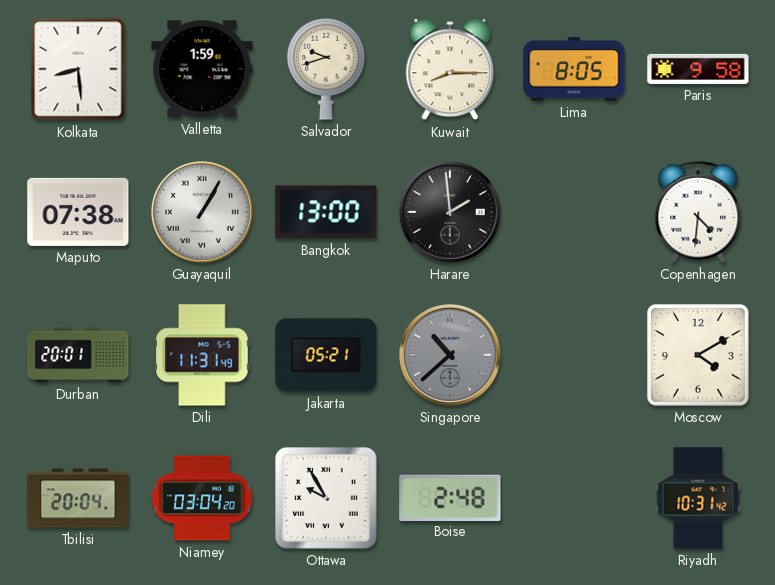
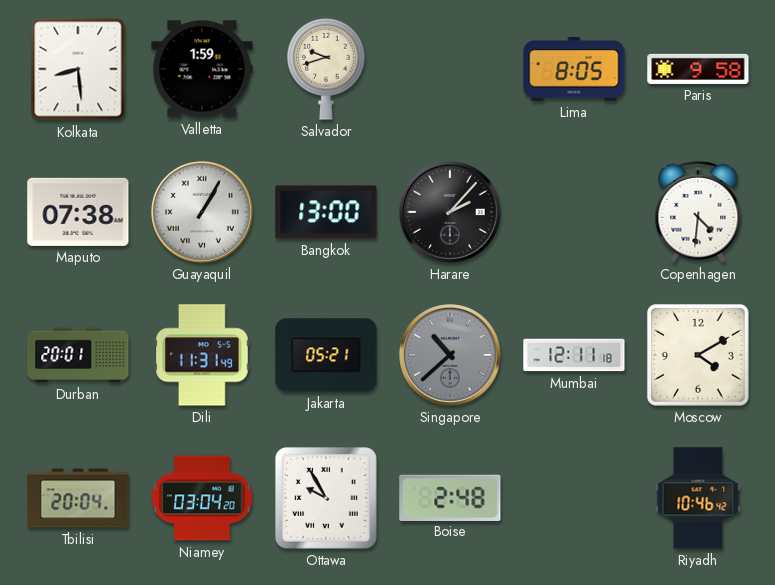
Kuwait: 8:15 -> none (450, 69)
Harare: 1:59 -> 2:07 (450, 212)
Mumbai: none -> 12:11 (574, 355)
Riyadh: 10:31 -> 10:46 (698, 498)
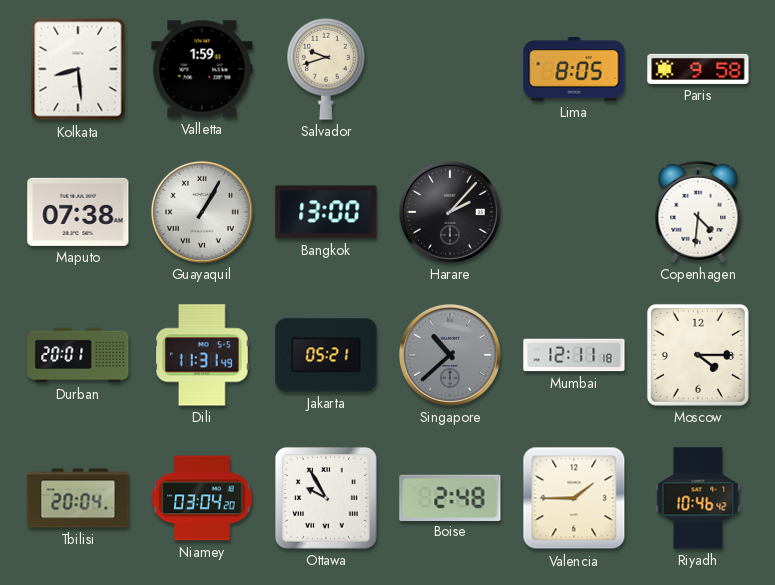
Moscow: 4:10 -> 4:15 (698, 355)
Valencia: none -> 1:45 (574, 498)
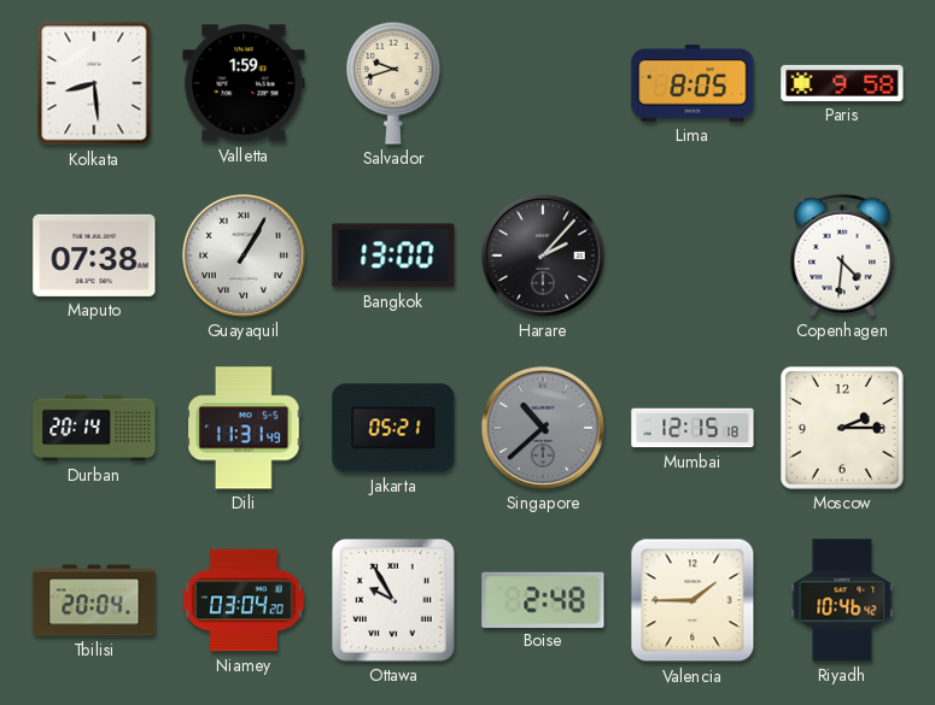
Durban: 20:01 -> 20:14 (94, 428)
Mumbai: 12:11 -> 12:15 (693, 428)
Moscow: 4:15 -> 2:15 (842, 428)
